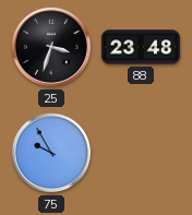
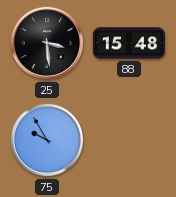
25: 3:33 -> 3:29 (47, 43)
88: 23:48 -> 15:48 (129, 43)
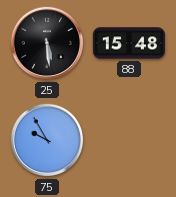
25: 3:29 -> 5:29 (47, 43)
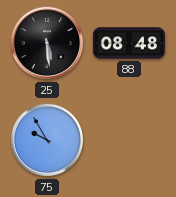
88: 15:48 -> 08:48 (129, 43)
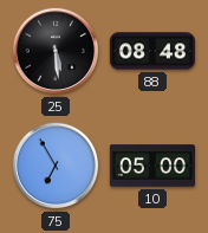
75: 9:55 -> 6:55 (56, 166)
10: none -> 05:00 (152, 166)
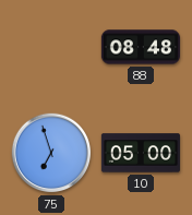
25: 5:29 -> none (56, 51)
75: 6:55 -> 6:57 (51, 153)
